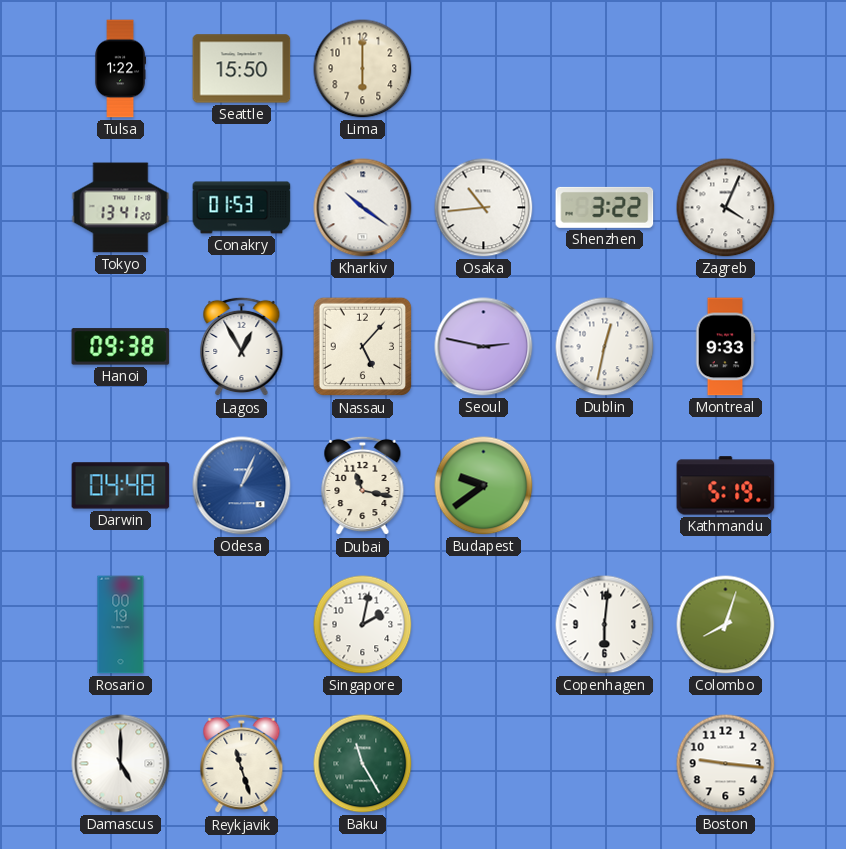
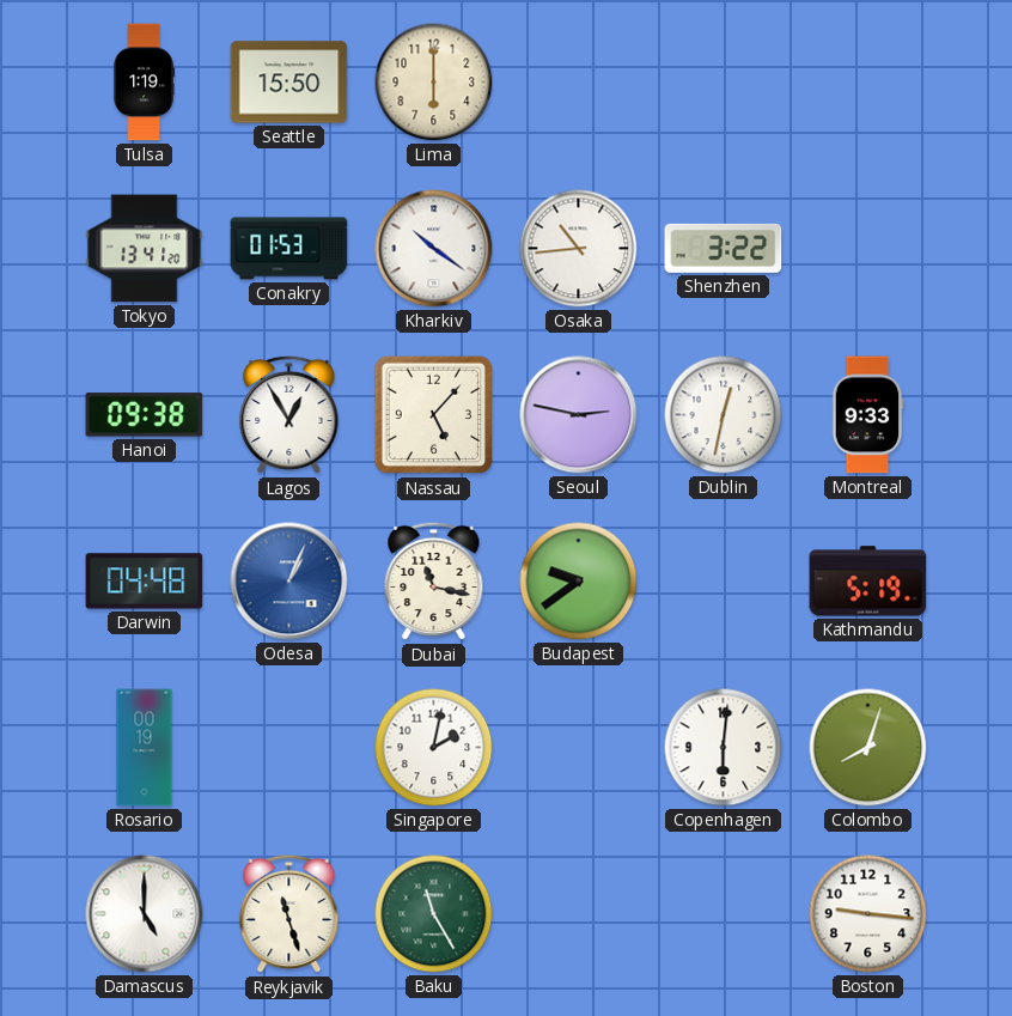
Tulsa: 1:22 -> 1:19 (144, 83)
Zagreb: 4:04 -> none (726, 208)
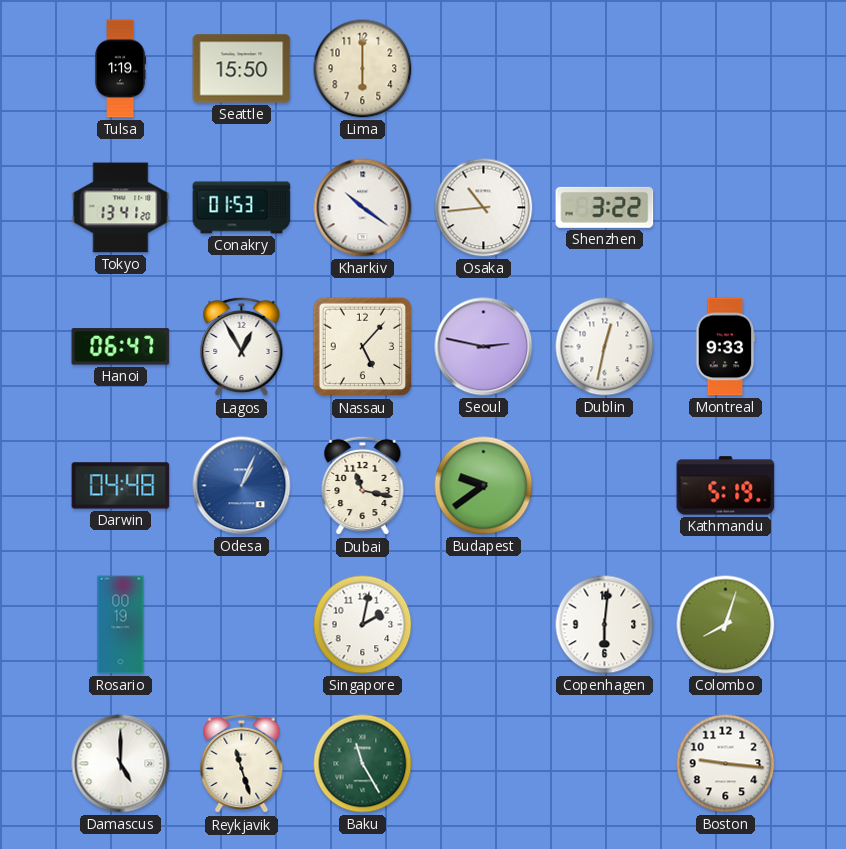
Hanoi: 09:38 -> 06:47 (121, 347)
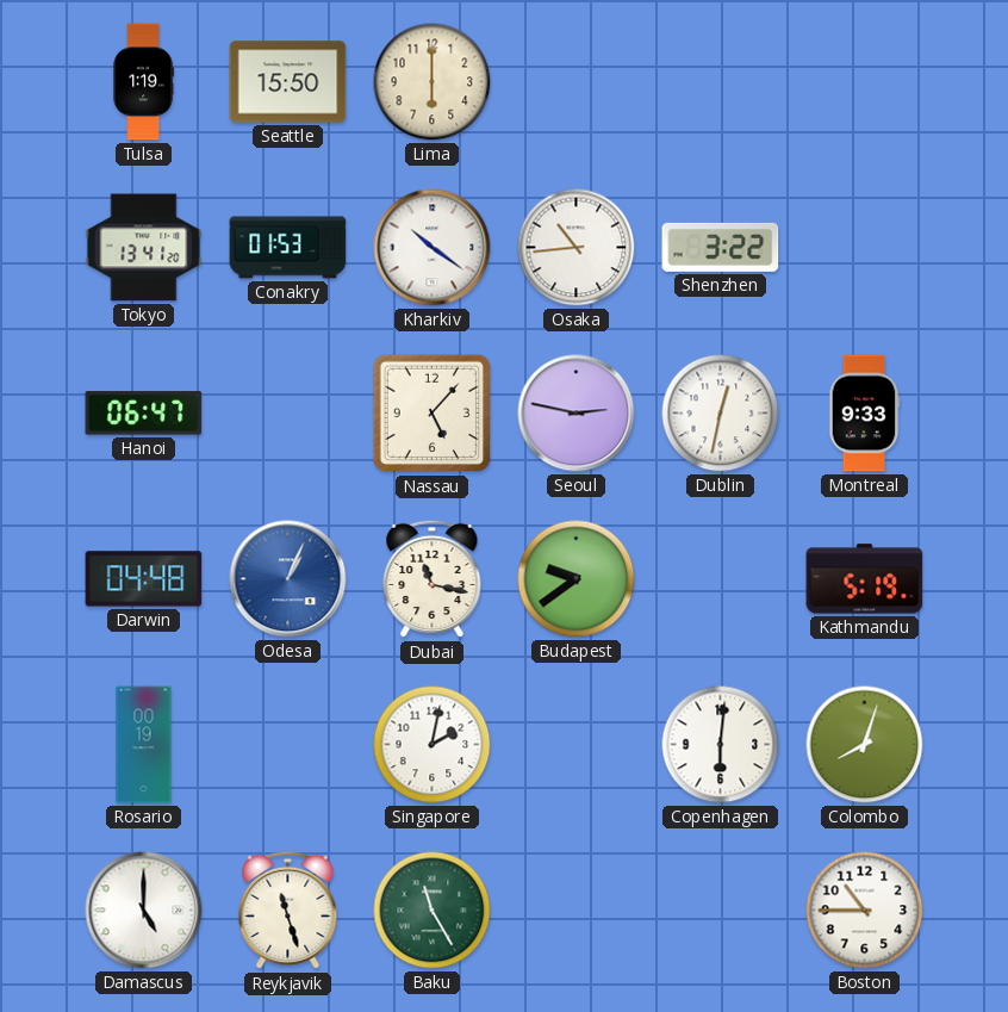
Lagos: 12:55 -> none (242, 347)
Boston: 9:16 -> 10:45 (865, 911)
